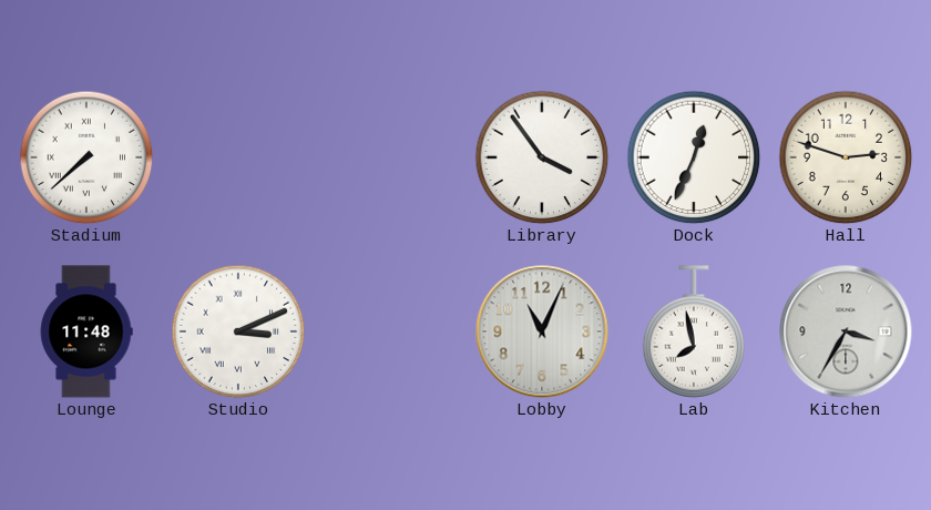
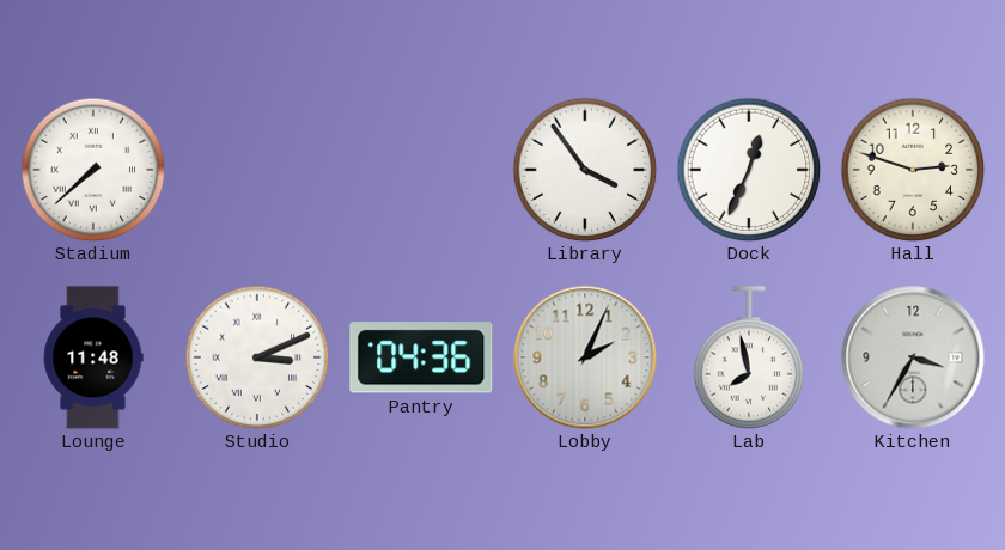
Pantry: none -> 04:36 (421, 357)
Lobby: 11:04 -> 2:04 (585, 357)
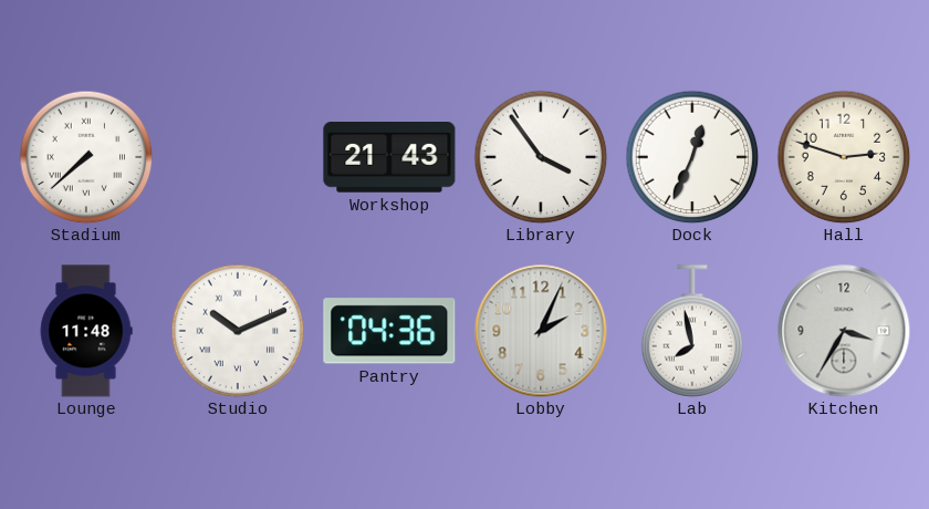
Workshop: none -> 21:43 (389, 158)
Studio: 3:11 -> 10:11 (238, 331)
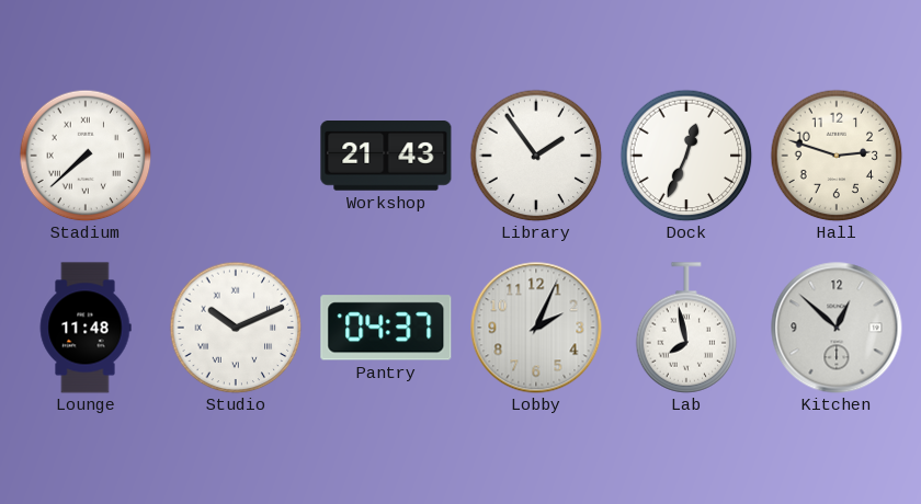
Library: 3:54 -> 1:54 (536, 156)
Pantry: 04:36 -> 04:37 (386, 328)
Kitchen: 3:35 -> 12:52 (837, 328)
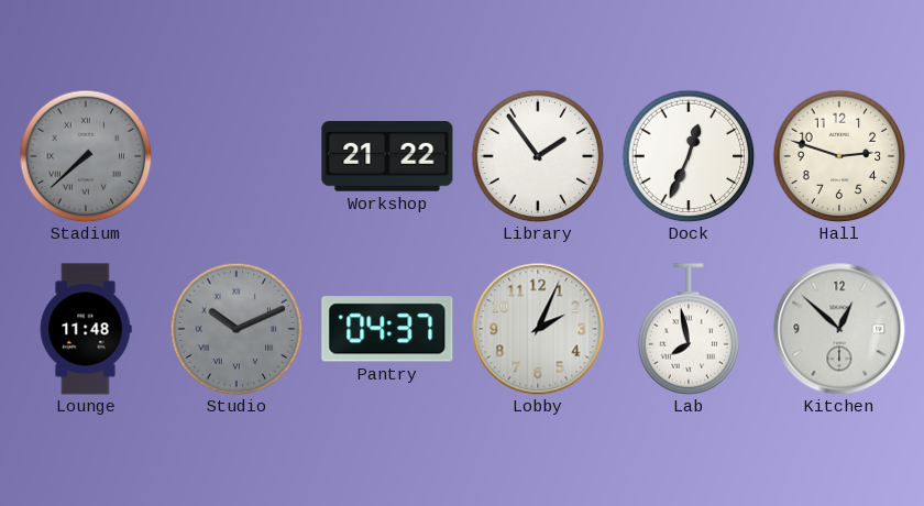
Stadium dial: white -> grey (86, 156)
Workshop: 21:43 -> 21:22 (387, 157)
Studio dial: white -> grey (237, 329)
